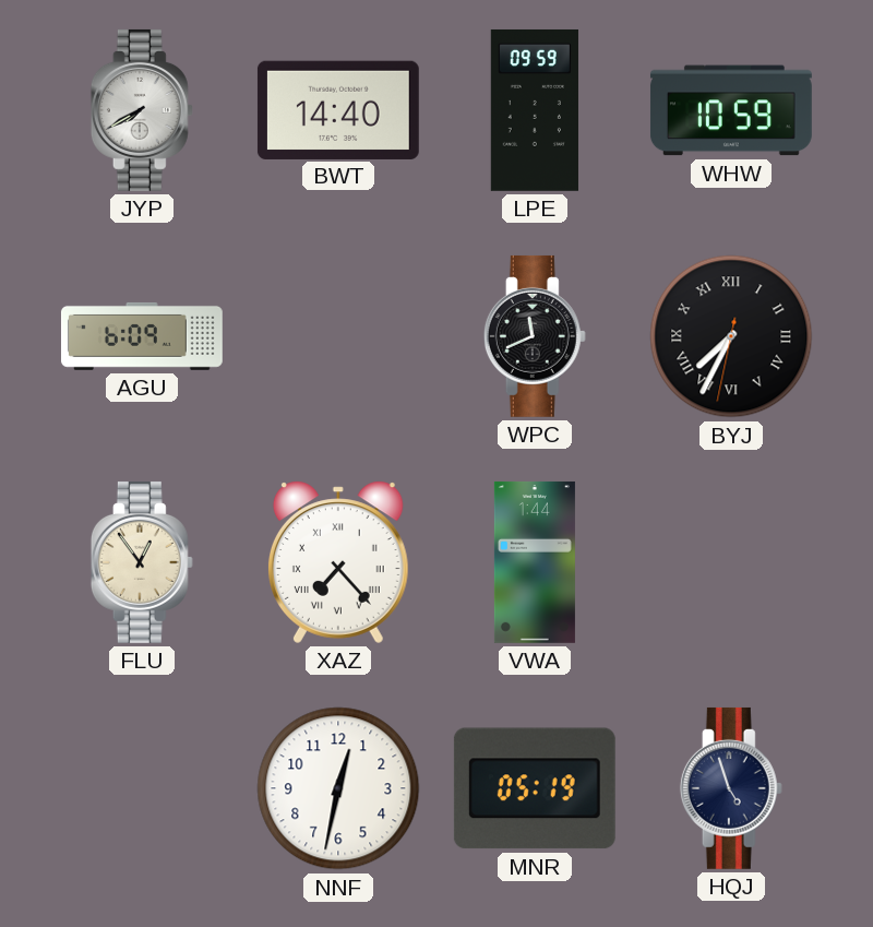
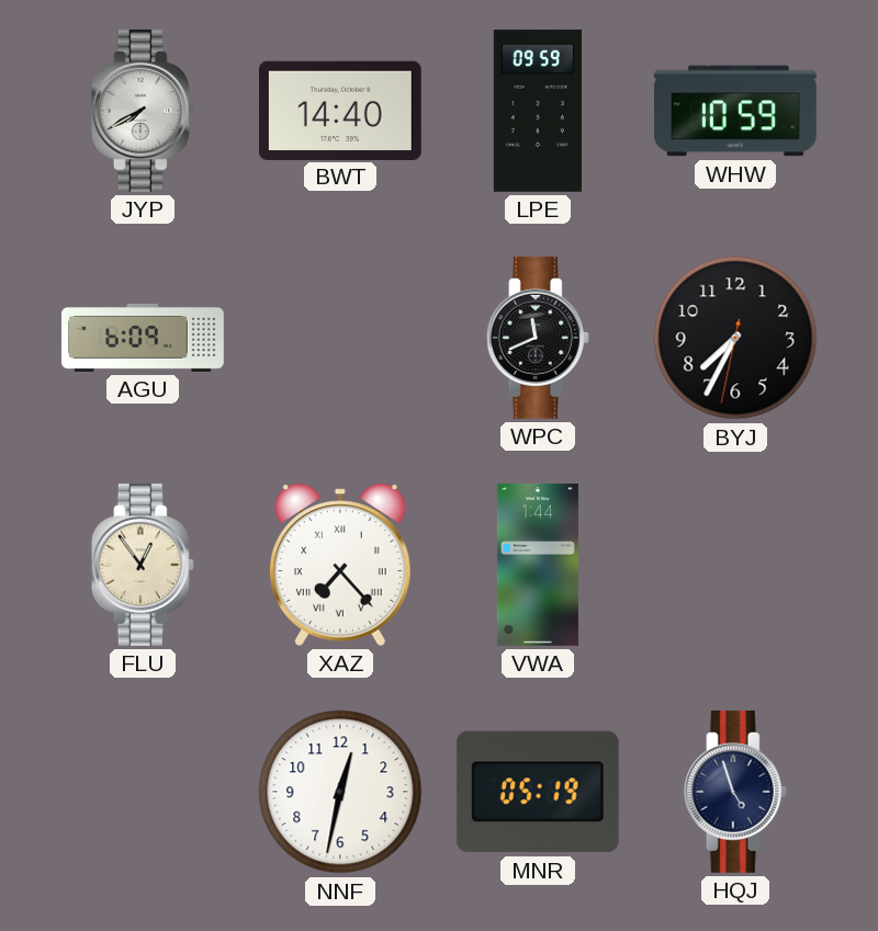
BYJ numerals: Roman -> Arabic (735, 338)
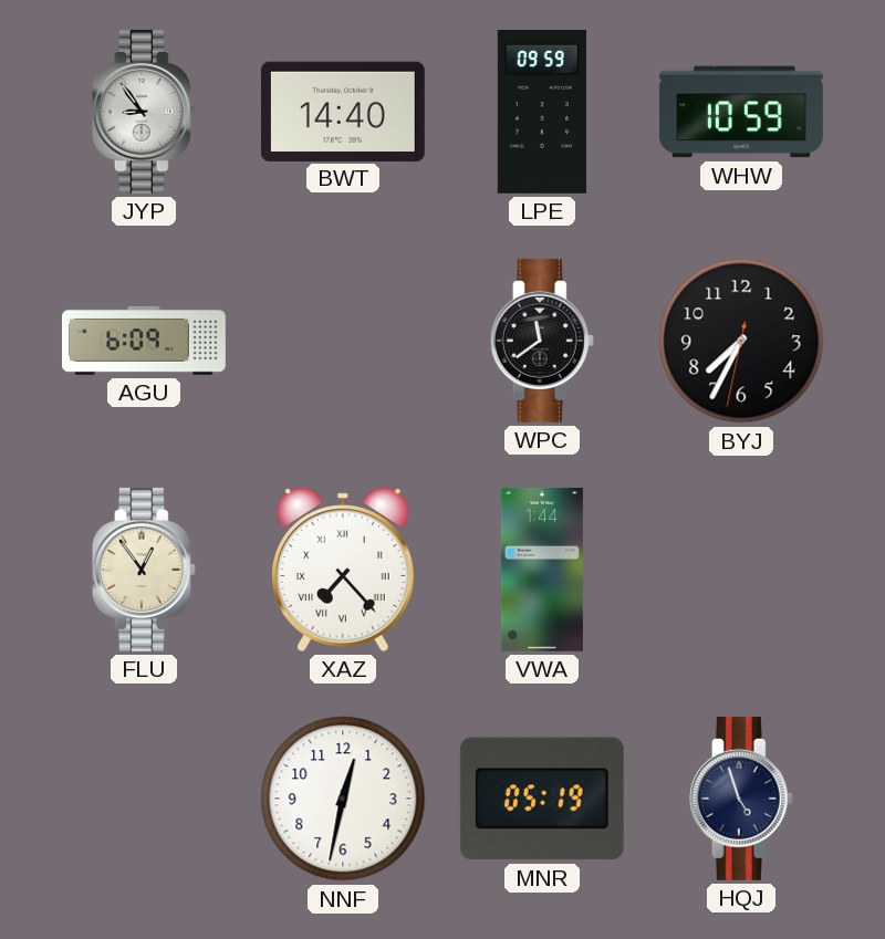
JYP: 7:40 -> 8:54 (144, 112)
WPC: 11:41 -> 11:39 (542, 341)
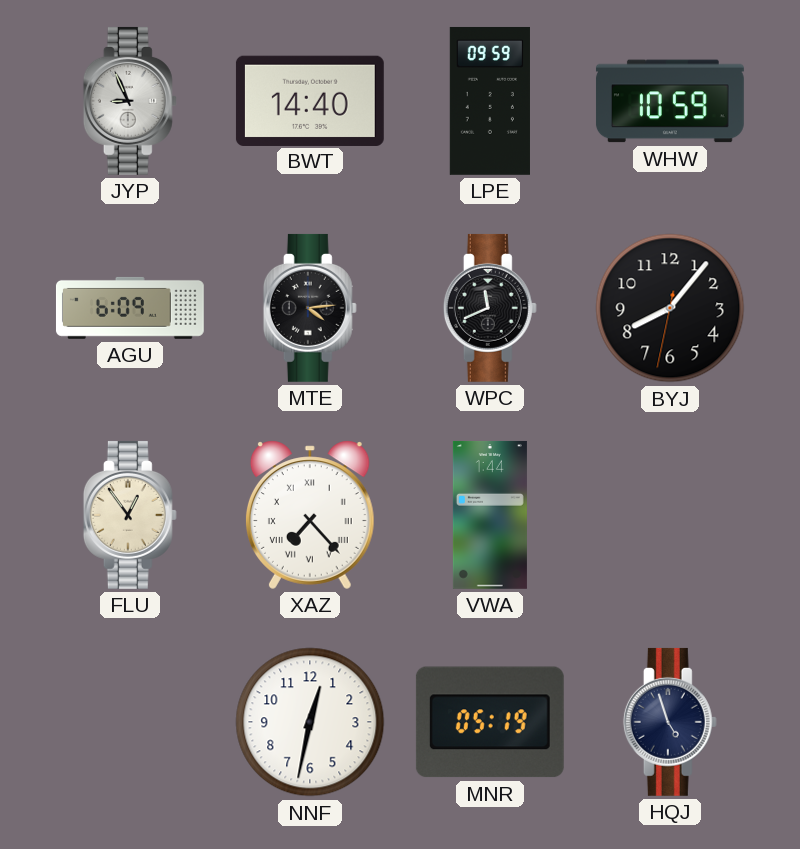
JYP: 8:54 -> 8:56 (130, 101)
MTE: none -> 4:14 (310, 308)
WPC: 11:39 -> 11:41 (490, 308)
BYJ: 7:34 -> 8:06 (670, 308)
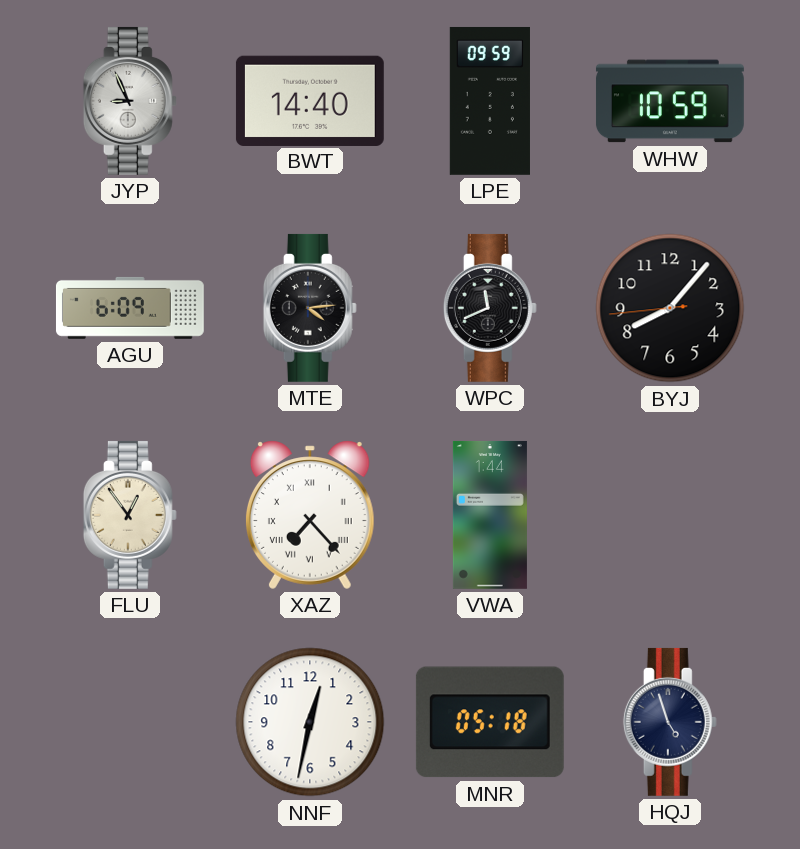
BYJ: 8:06:32 -> 8:06:44 (670, 308)
MNR: 05:19 -> 05:18 (490, 722)
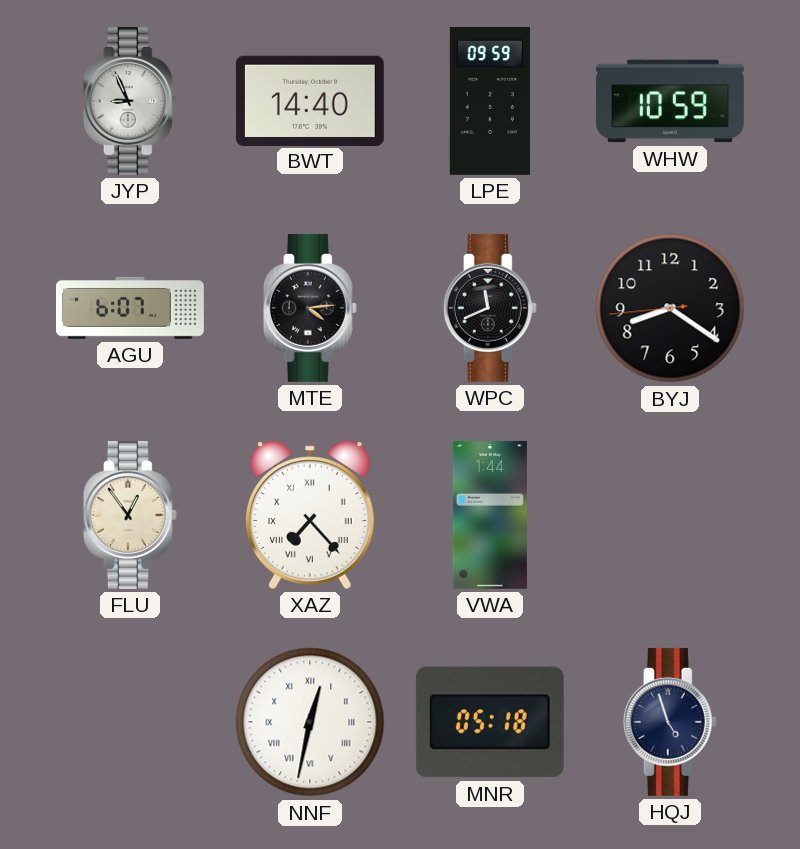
AGU: 6:09 -> 6:07 (130, 308)
BYJ: 8:06 -> 8:20 (670, 308)
NNF numerals: Arabic -> Roman (310, 722)
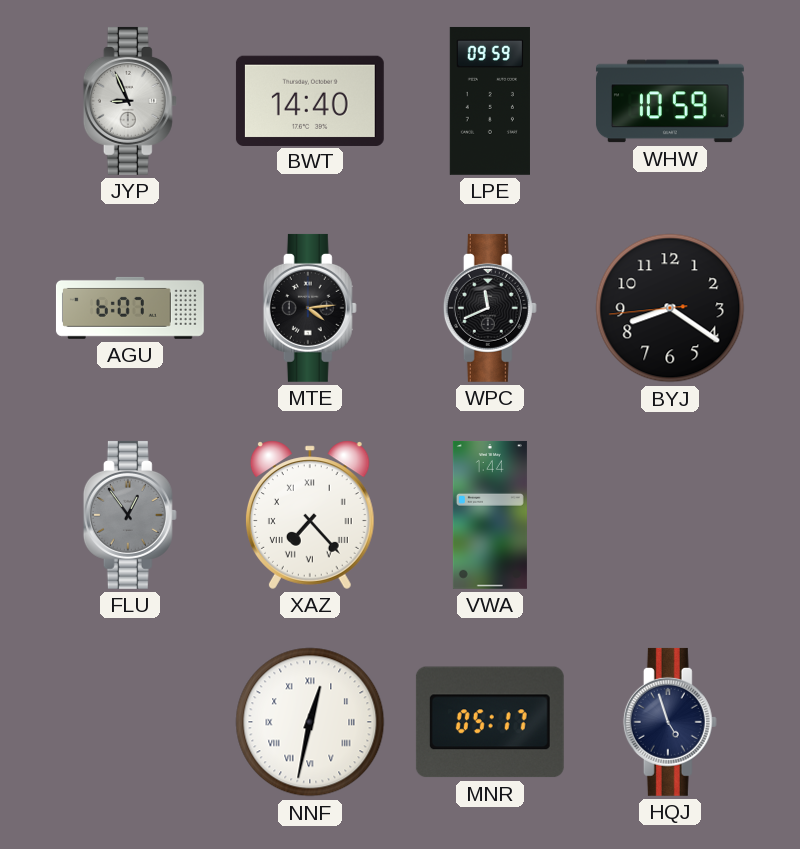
FLU dial: cream -> grey (130, 515)
MNR: 05:18 -> 05:17 (490, 722)
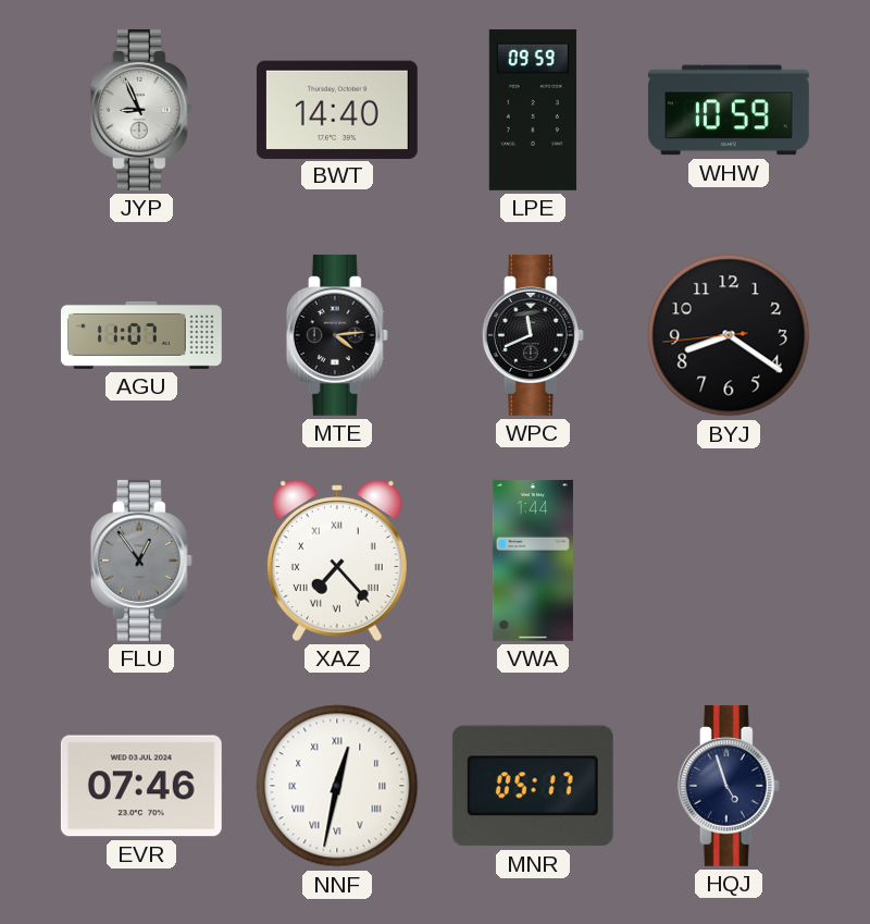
AGU: 6:07 -> 11:07 (141, 335)
EVR: none -> 07:46 (141, 786)
